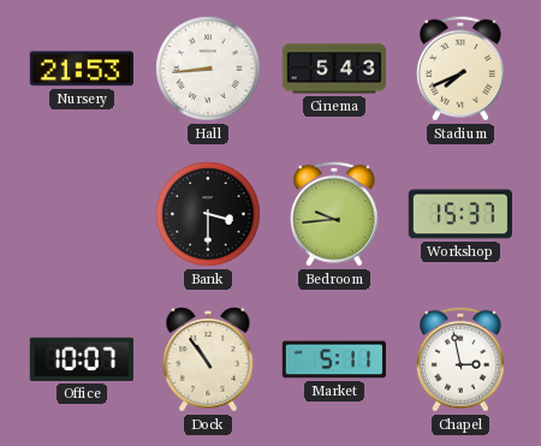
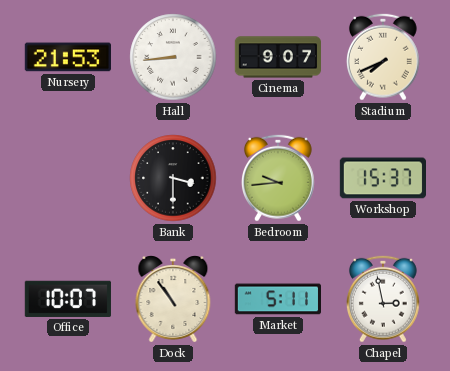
Cinema: 5:43 -> 9:07 (277, 57)
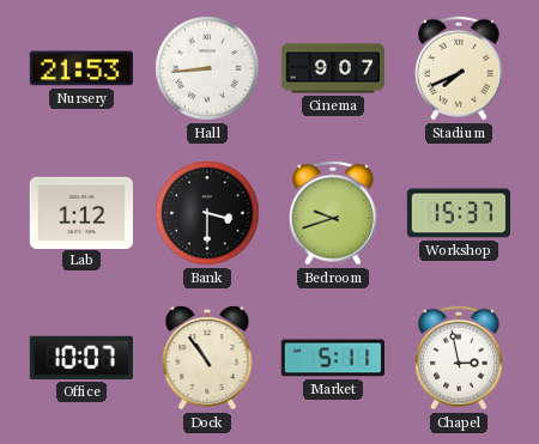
Lab: none -> 1:12 (80, 212)
Bedroom: 9:44 -> 9:42 (333, 213)
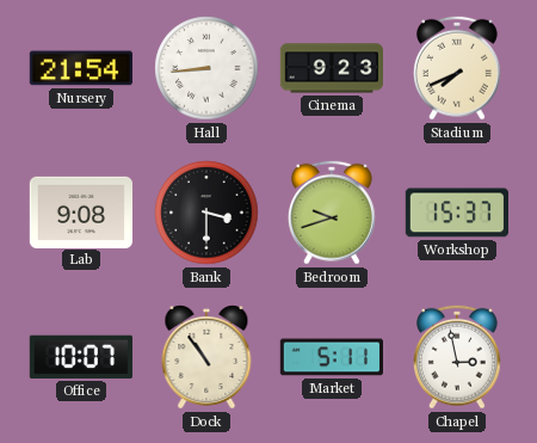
Nursery: 21:53 -> 21:54 (81, 68)
Cinema: 9:07 -> 9:23 (331, 68)
Lab: 1:12 -> 9:08 (80, 211)
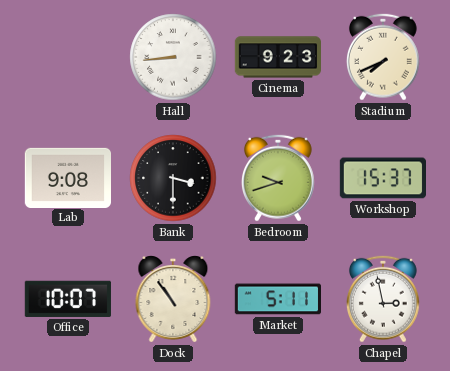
Nursery: 21:54 -> none (81, 68)
